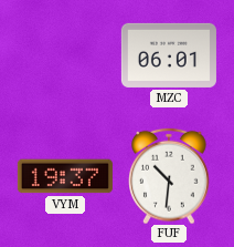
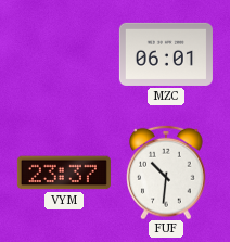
VYM: 19:37 -> 23:37 (64, 173)
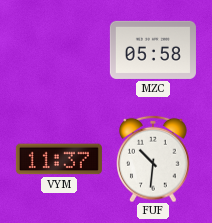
MZC: 06:01 -> 05:58 (153, 50)
VYM: 23:37 -> 11:37 (59, 159)
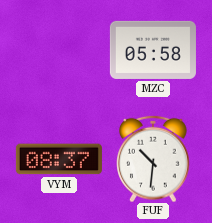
VYM: 11:37 -> 08:37 (59, 159)
